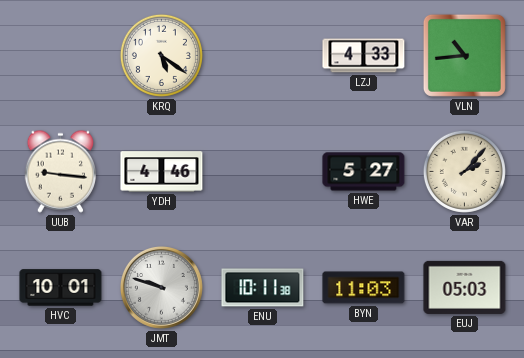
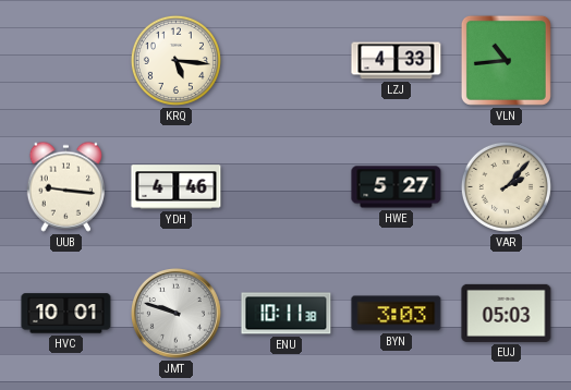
KRQ: 5:21 -> 5:16 (175, 60)
BYN: 11:03 -> 3:03 (397, 314)
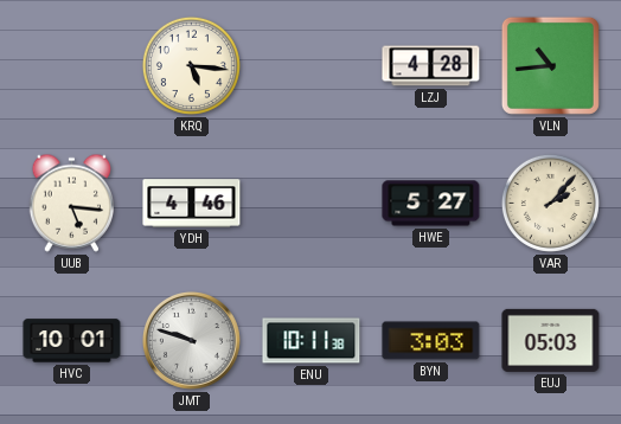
LZJ: 4:33 -> 4:28 (431, 66)
UUB: 9:16 -> 5:16 (71, 203)
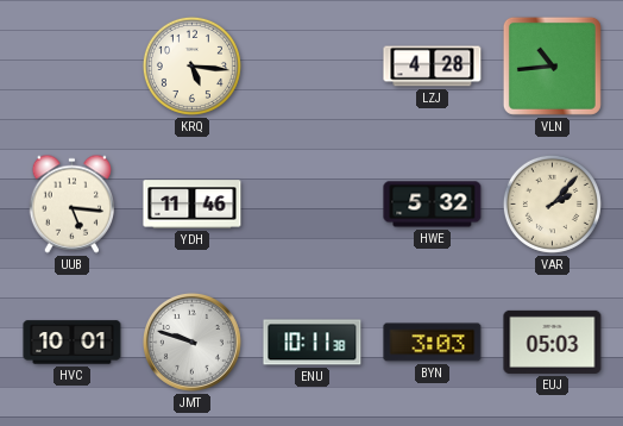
YDH: 4:46 -> 11:46 (193, 205)
HWE: 5:27 -> 5:32 (433, 205)
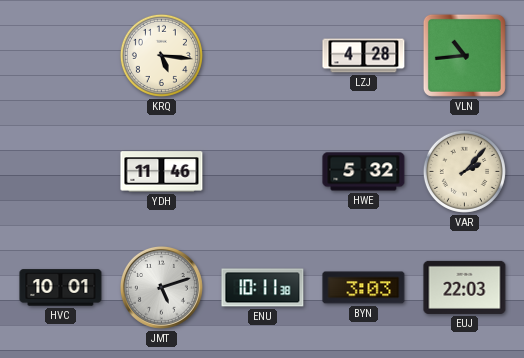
UUB: 5:16 -> none (71, 203)
JMT: 9:48 -> 5:12 (161, 287)
EUJ: 05:03 -> 22:03 (465, 287)
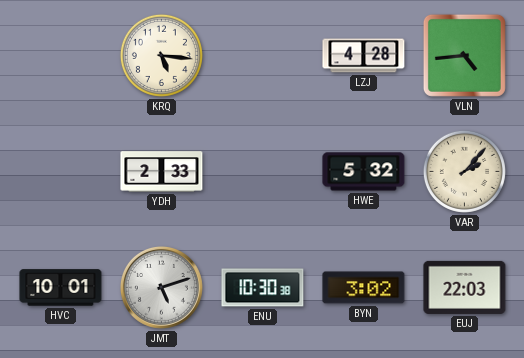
VLN: 10:44 -> 4:44 (464, 55)
YDH: 11:46 -> 2:33 (162, 172)
ENU: 10:11 -> 10:30 (263, 288)
BYN: 3:03 -> 3:02 (364, 288)
